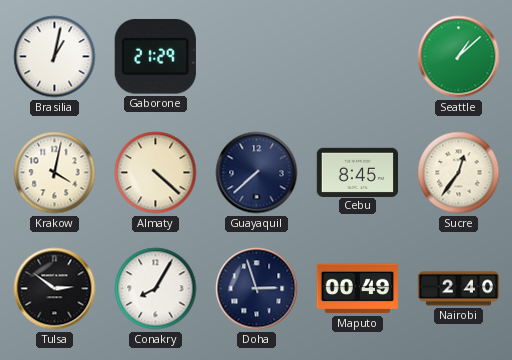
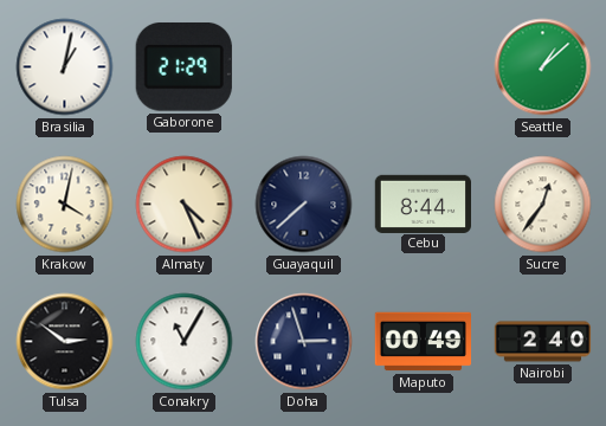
Almaty: 4:22 -> 4:26 (185, 205)
Cebu: 8:45 -> 8:44 (424, 204)
Conakry: 8:05 -> 11:05 (185, 342)
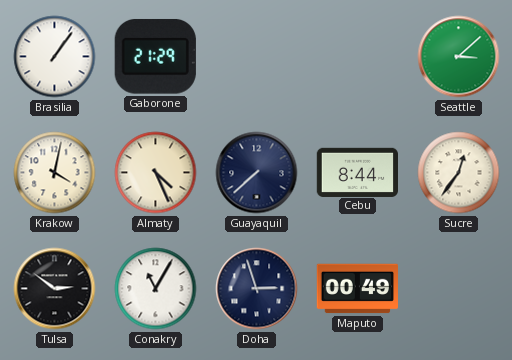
Brasilia: 1:02 -> 1:06 (55, 57)
Seattle: 1:08 -> 3:08 (459, 57)
Nairobi: 2:40 -> none (543, 342)
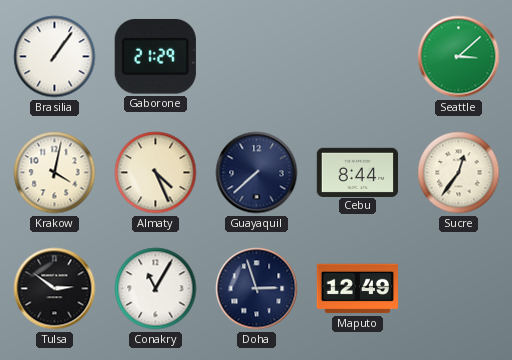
Maputo: 00:49 -> 12:49 (358, 289)
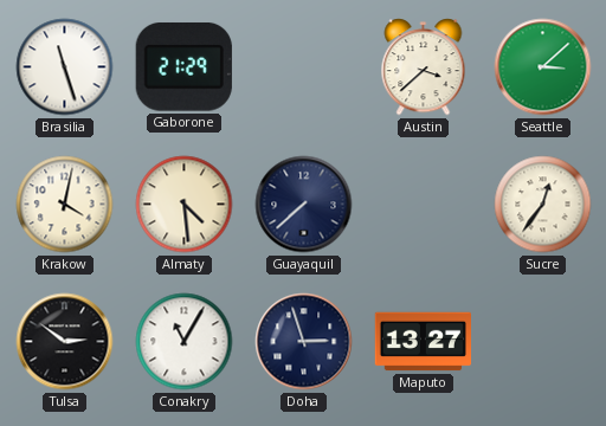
Brasilia: 1:06 -> 11:27 (65, 67)
Austin: none -> 3:38 (424, 67)
Almaty: 4:26 -> 4:29 (185, 205)
Cebu: 8:44 -> none (358, 172)
Maputo: 12:49 -> 13:27 (424, 342)
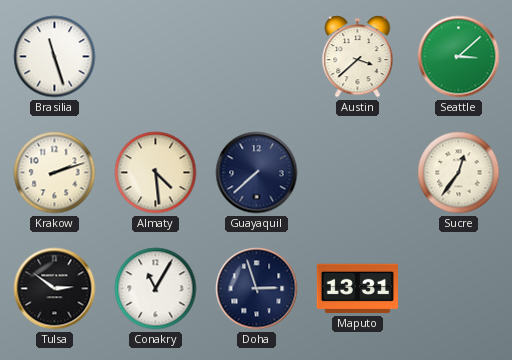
Gaborone: 21:29 -> none (183, 67)
Krakow: 4:02 -> 2:12 (55, 173)
Maputo: 13:27 -> 13:31 (358, 289)
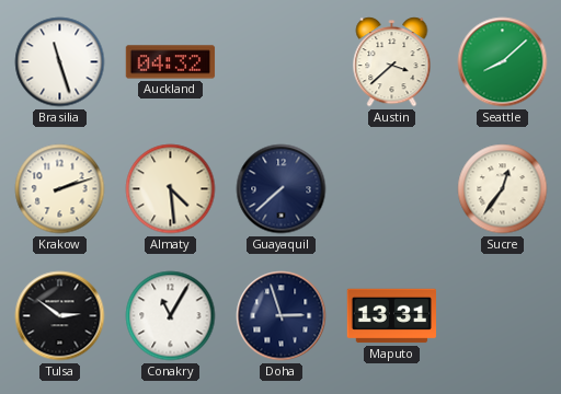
Auckland: none -> 04:32 (171, 62)
Seattle: 3:08 -> 8:08 (503, 62)
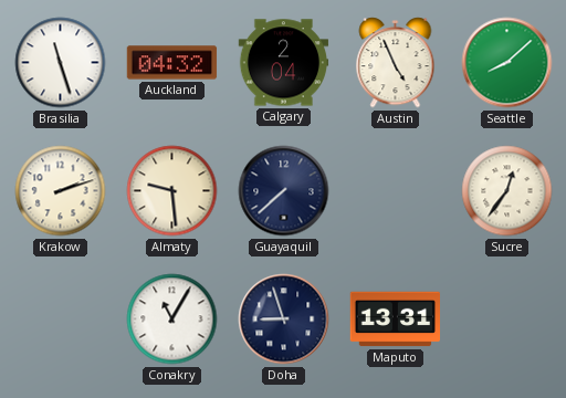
Calgary: none -> 2:04 (284, 63)
Austin: 3:38 -> 4:56 (396, 63)
Almaty: 4:29 -> 9:29 (172, 191)
Tulsa: 2:51 -> none (60, 316)
Doha: 2:57 -> 8:57 (284, 320)
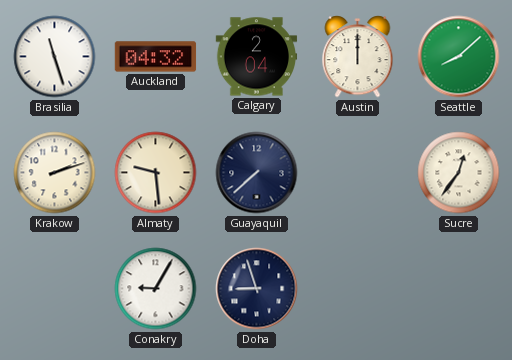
Austin: 4:56 -> 12:00 (358, 57)
Conakry: 11:05 -> 9:05 (156, 289)
Maputo: 13:31 -> none (396, 320)
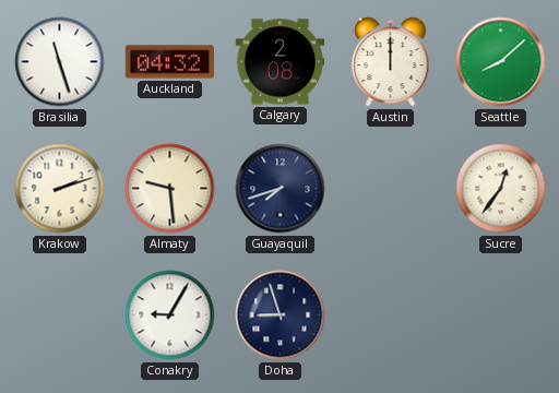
Calgary: 2:04 -> 2:08 (281, 62)
Guayaquil: 7:38 -> 7:42 (281, 189)
